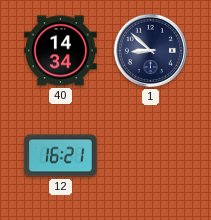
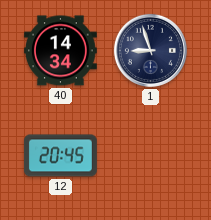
1: 8:52 -> 8:57 (150, 50)
12: 16:21 -> 20:45 (61, 156)
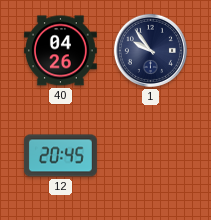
40: 14:34 -> 04:26 (60, 51)
1: 8:57 -> 9:54 (150, 50)
